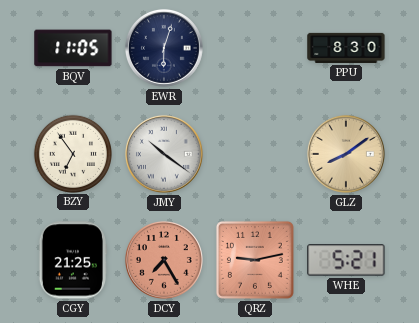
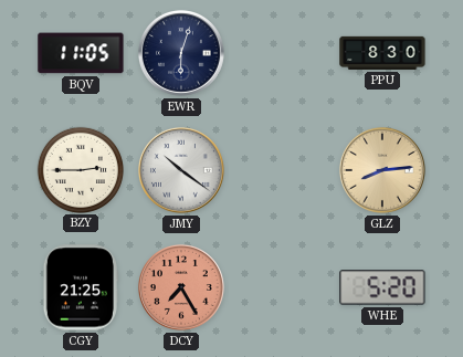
BZY: 6:54 -> 2:45 (80, 169)
GLZ: 8:09 -> 8:14 (382, 170)
QRZ: 9:13 -> none (255, 260)
WHE: 5:21 -> 5:20 (382, 287)
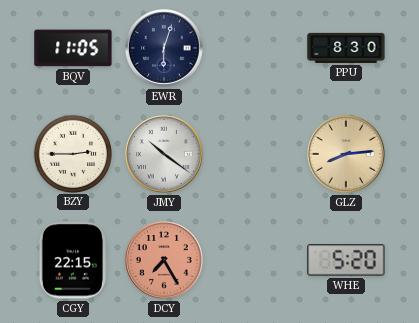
CGY: 21:25 -> 22:15 (72, 260)
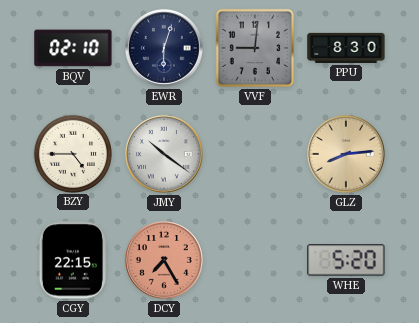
BQV: 11:05 -> 02:10 (73, 48)
VVF: none -> 9:01 (255, 48)
BZY: 2:45 -> 4:45 (72, 153)
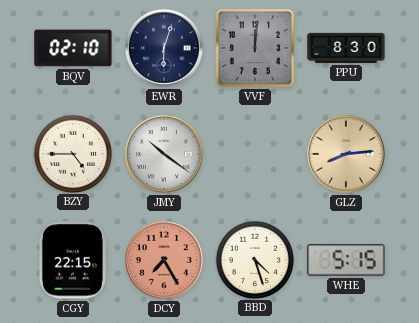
VVF: 9:01 -> 12:01 (255, 48)
BBD: none -> 4:27 (254, 259)
WHE: 5:20 -> 5:15 (346, 260)
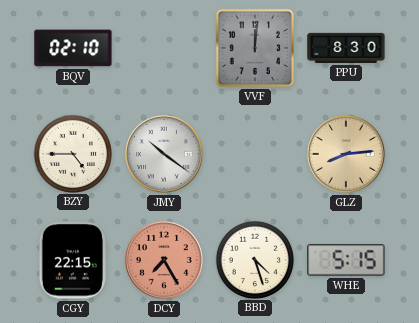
EWR: 6:03 -> none (164, 48)
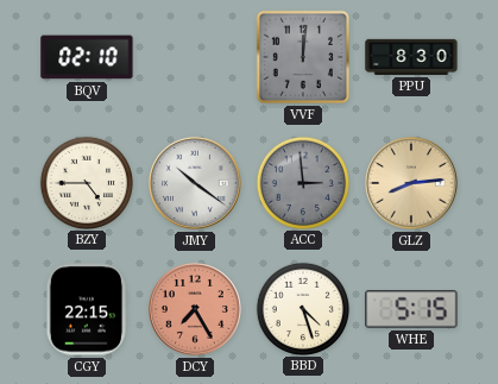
ACC: none -> 2:59 (302, 182)
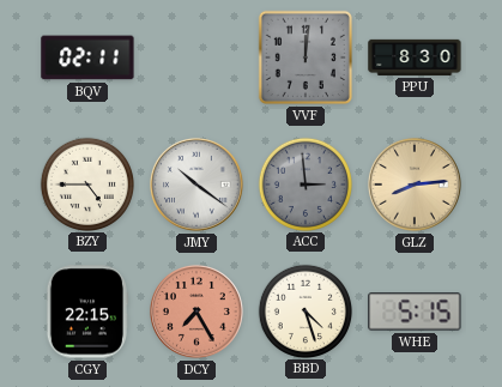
BQV: 02:10 -> 02:11 (87, 58)
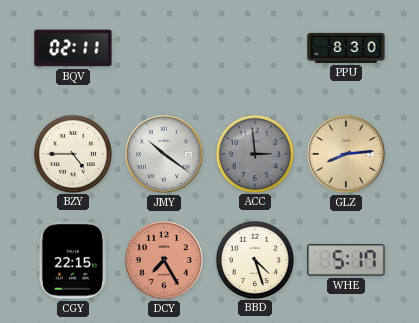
VVF: 12:01 -> none (306, 58)
WHE: 5:15 -> 5:17 (346, 260)
